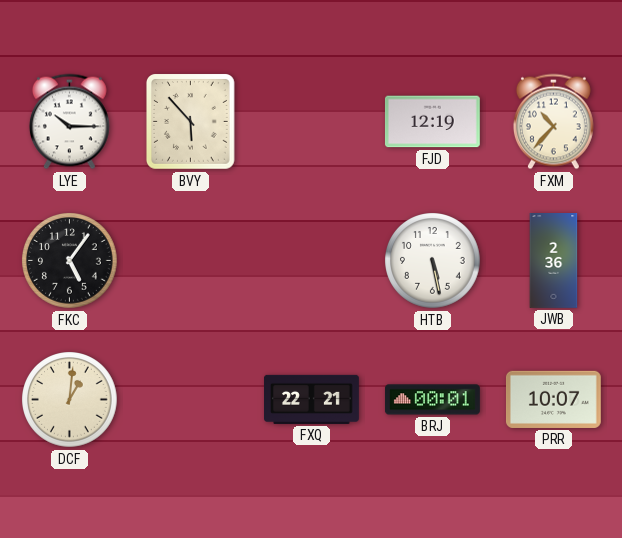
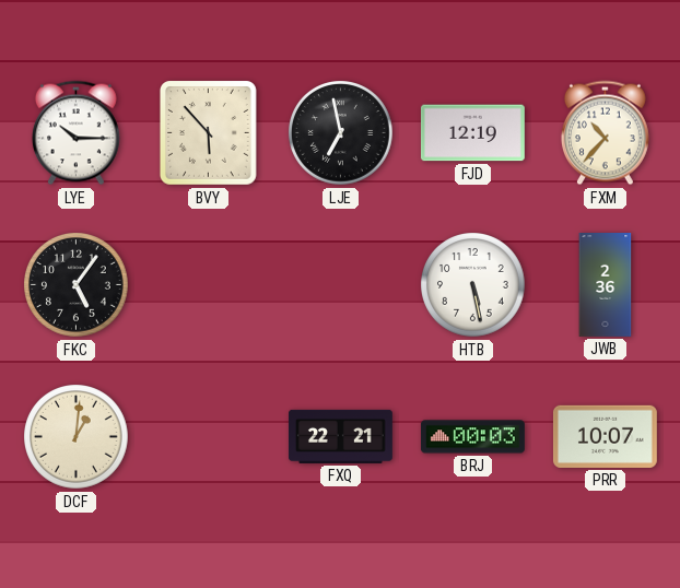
LJE: none -> 6:58 (341, 133)
BRJ: 00:01 -> 00:03 (472, 437)
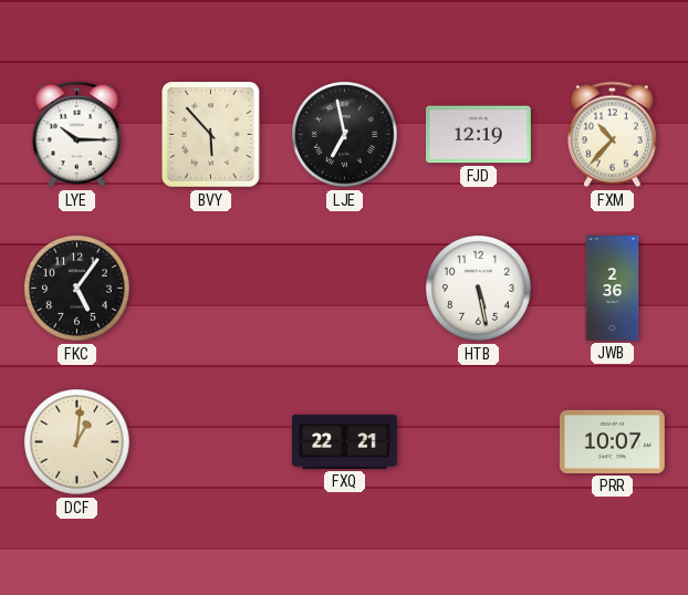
BRJ: 00:03 -> none (472, 437)
